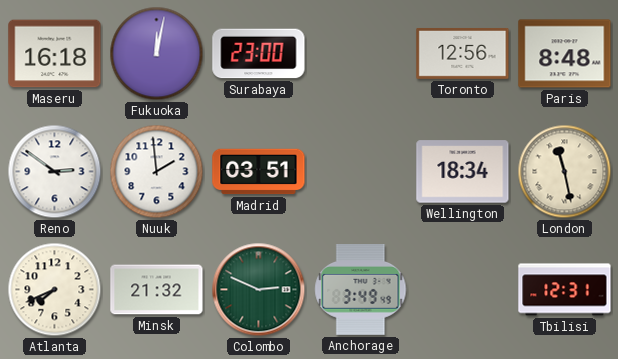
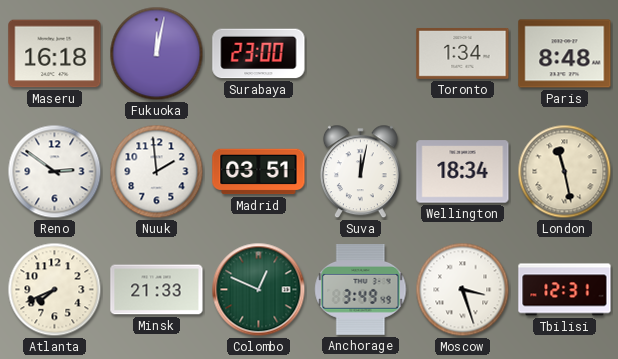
Toronto: 12:56 -> 1:34 (463, 53)
Suva: none -> 12:02 (360, 172)
Minsk: 21:32 -> 21:33 (157, 290)
Colombo: 2:49 -> 12:49 (259, 290)
Moscow: none -> 3:27 (463, 290)
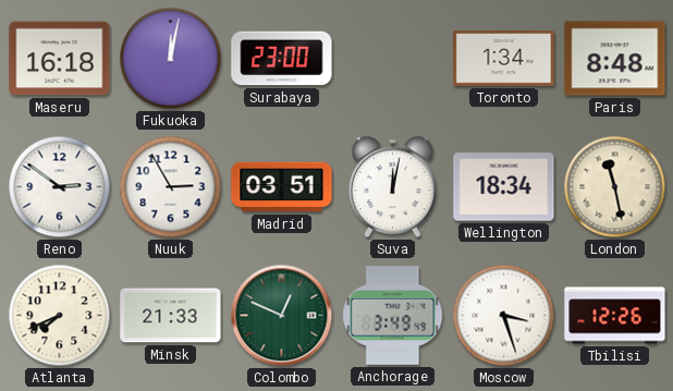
Nuuk: 1:59 -> 2:55 (171, 187)
Tbilisi: 12:31 -> 12:26 (615, 316)
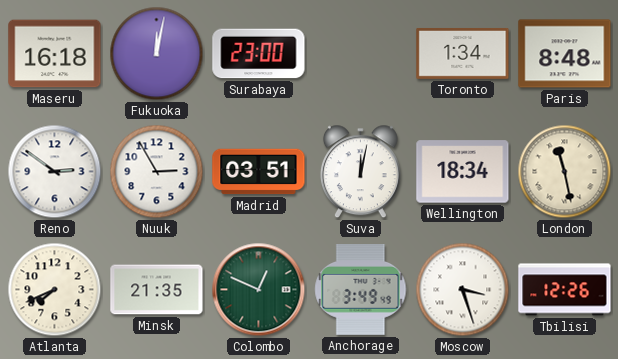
Minsk: 21:33 -> 21:35 (157, 290)
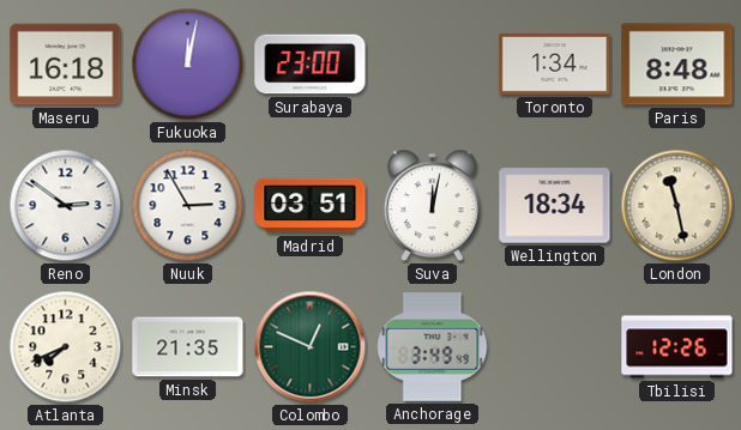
Moscow: 3:27 -> none (463, 290)
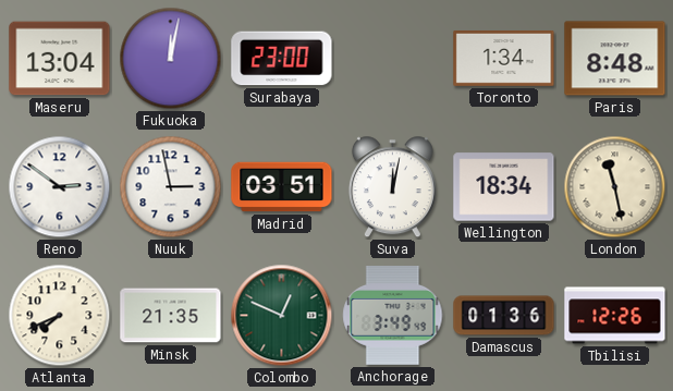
Maseru: 16:18 -> 13:04 (60, 59)
Nuuk: 2:55 -> 2:58 (171, 187)
Damascus: none -> 01:36 (504, 316)
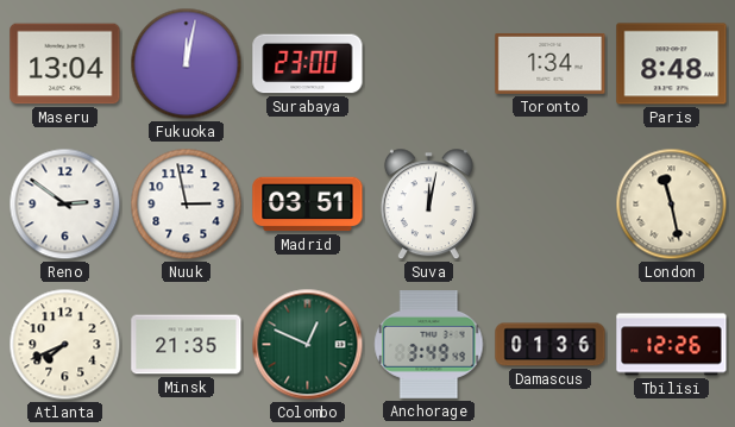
Wellington: 18:34 -> none (504, 187)
